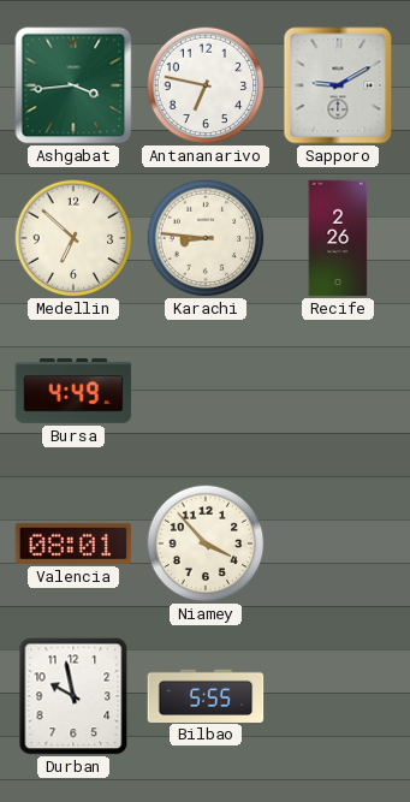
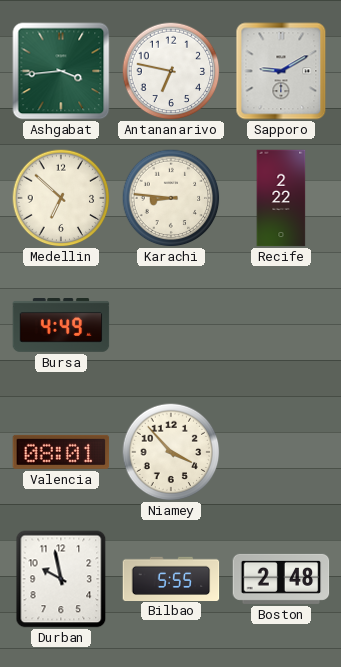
Recife: 2:26 -> 2:22 (281, 198)
Boston: none -> 2:48 (281, 579)
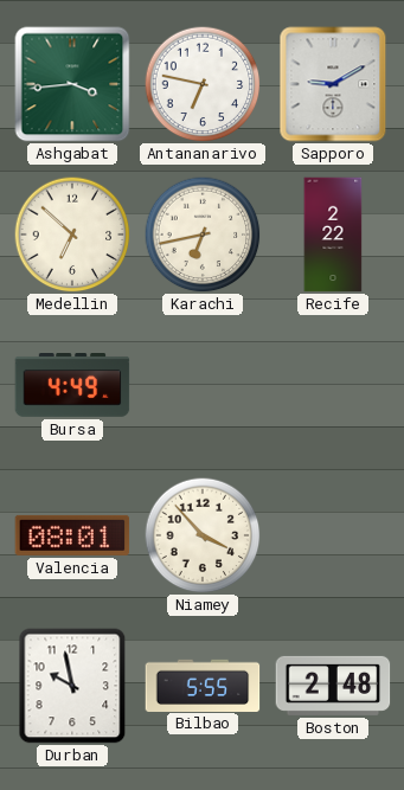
Karachi: 8:46 -> 6:43 (203, 235)
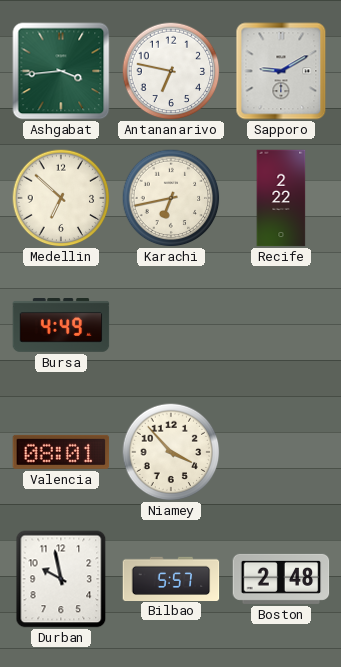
Bilbao: 5:55 -> 5:57 (171, 578)
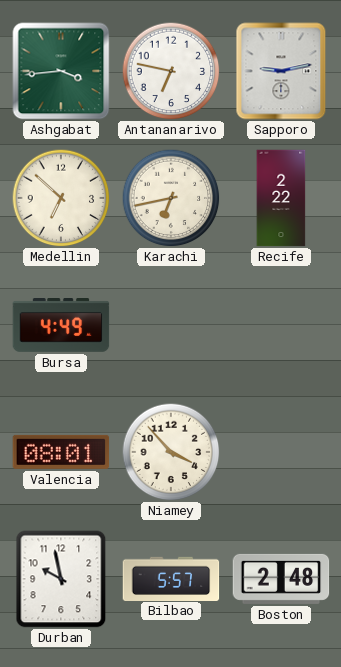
Sapporo: 9:10 -> 9:13 (281, 71)
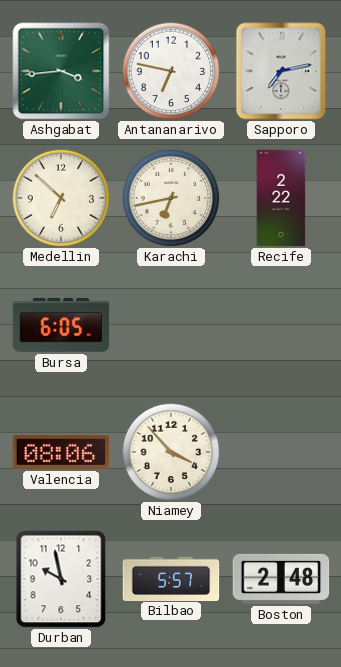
Sapporo: 9:13 -> 7:13 (281, 71)
Bursa: 4:49 -> 6:05 (61, 326)
Valencia: 08:01 -> 08:06 (61, 452)
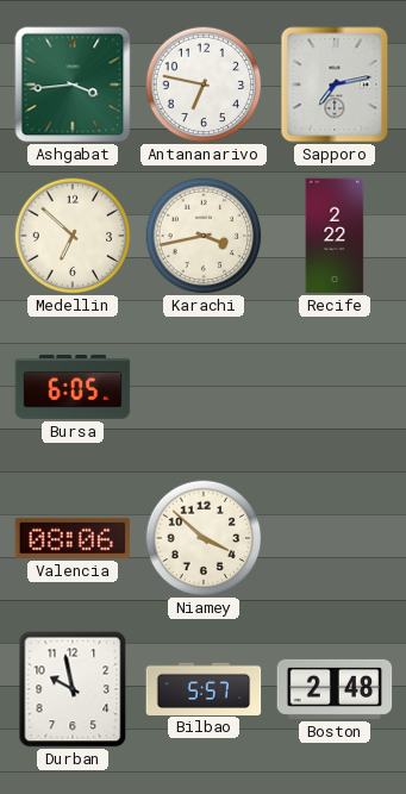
Karachi: 6:43 -> 3:43 (204, 236)
Niamey: 3:53 -> 3:52 (204, 538)
